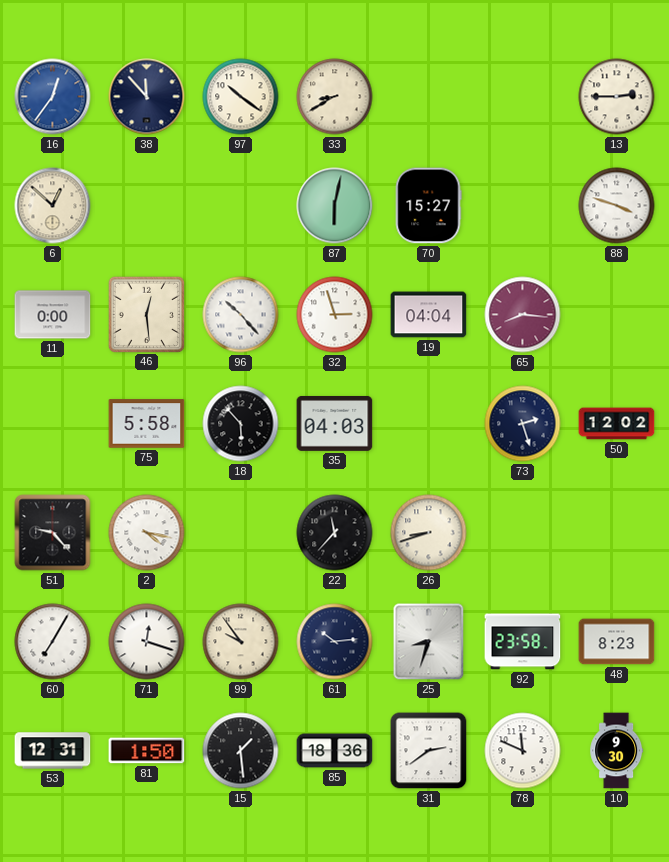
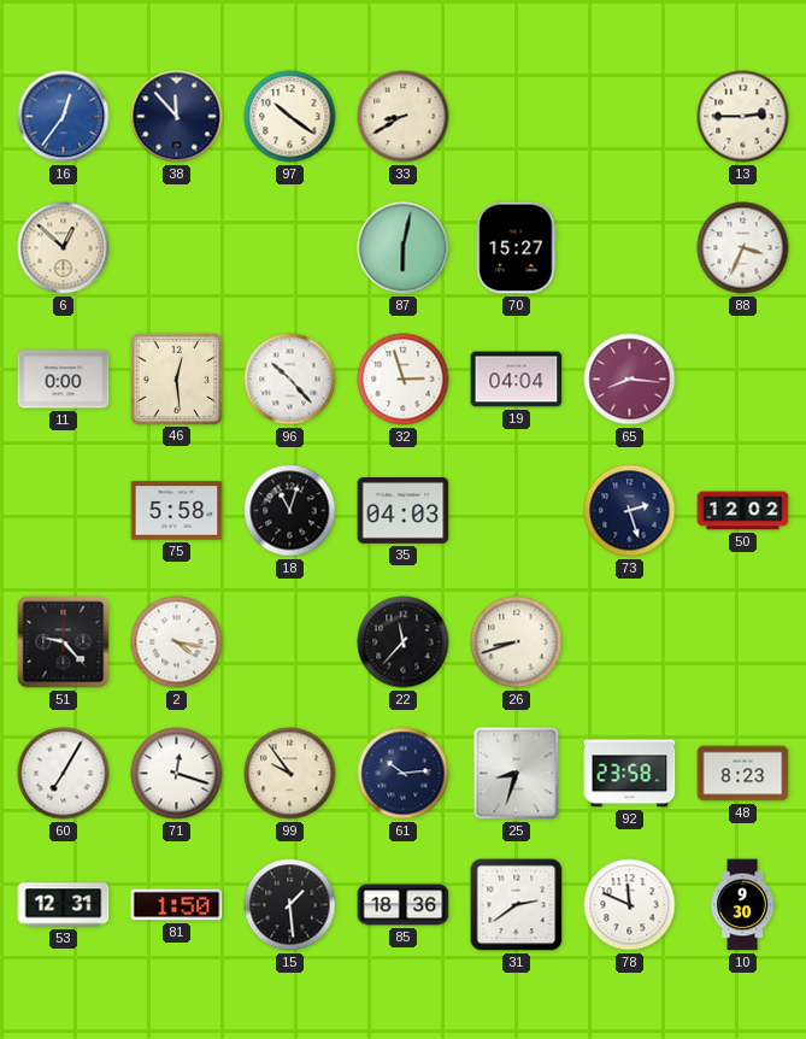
88: 3:48 -> 3:34 (743, 248)
18: 5:53 -> 11:03 (290, 511)
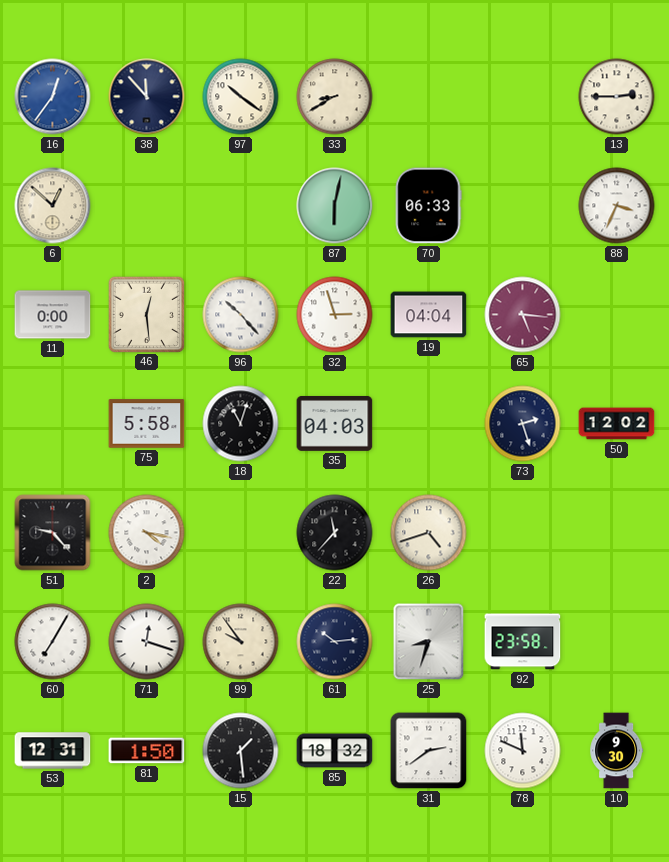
70: 15:27 -> 06:33 (428, 206)
65: 8:16 -> 5:16 (523, 315)
26: 8:42 -> 4:42 (429, 533)
48: 8:23 -> none (743, 774)
85: 18:36 -> 18:32 (335, 751)
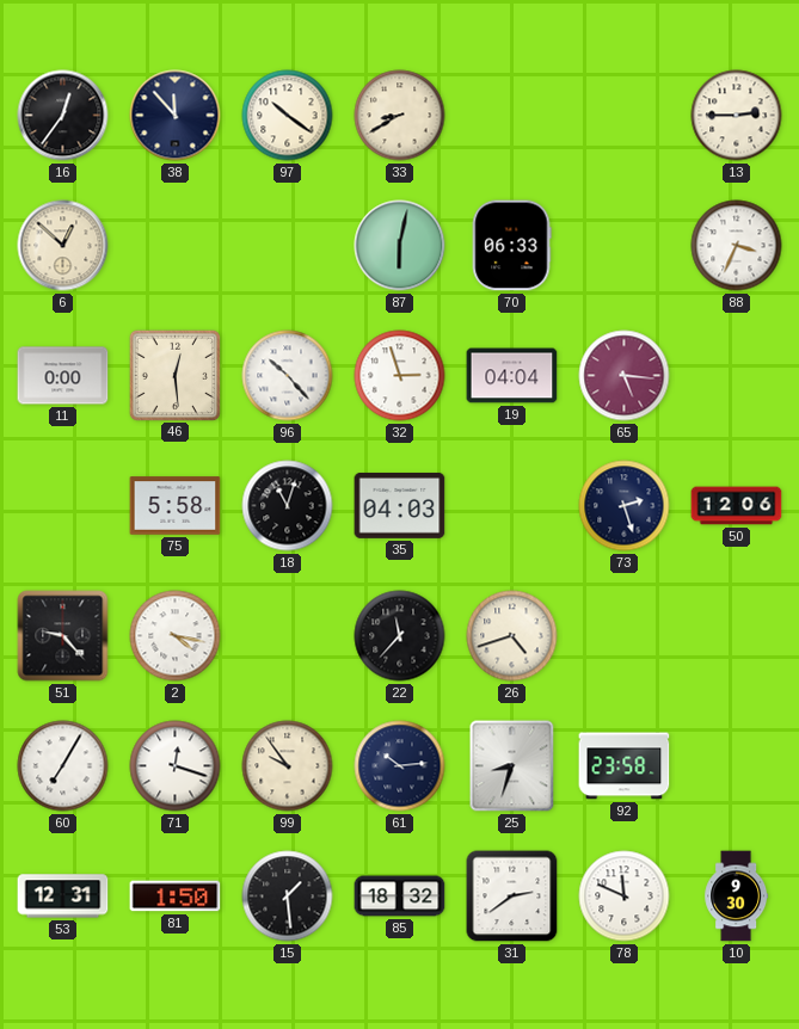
16 dial: blue -> black (63, 116)
50: 12:02 -> 12:06 (737, 506)
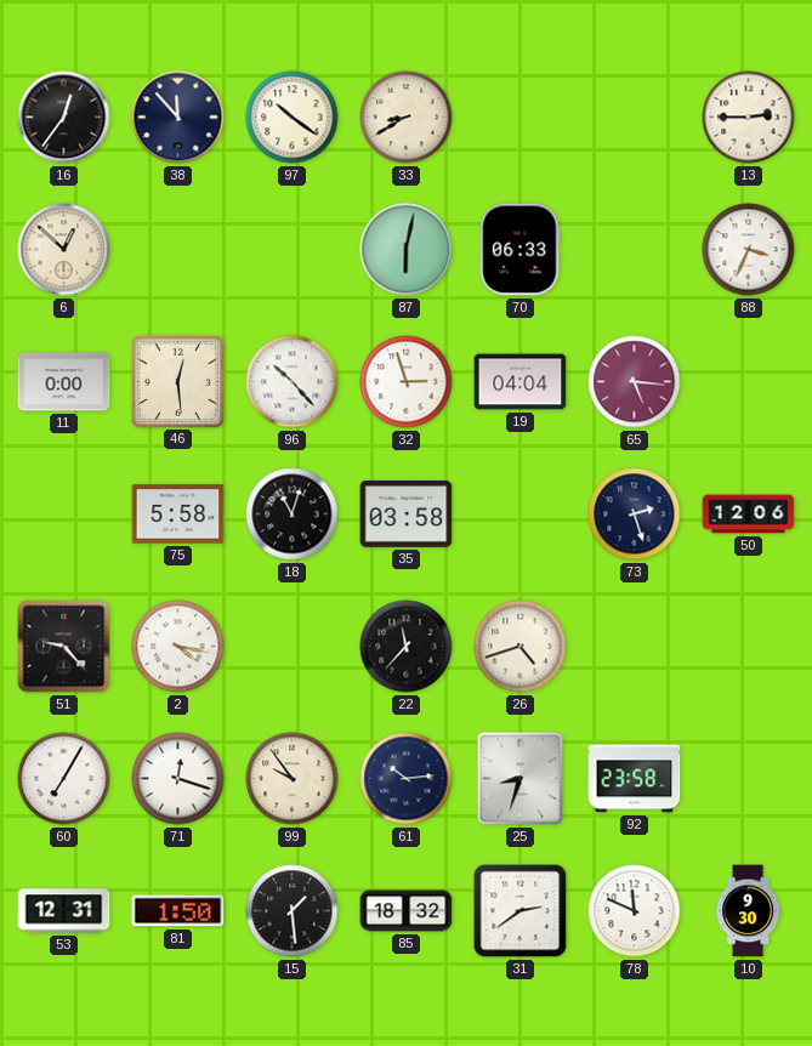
35: 04:03 -> 03:58 (407, 513)
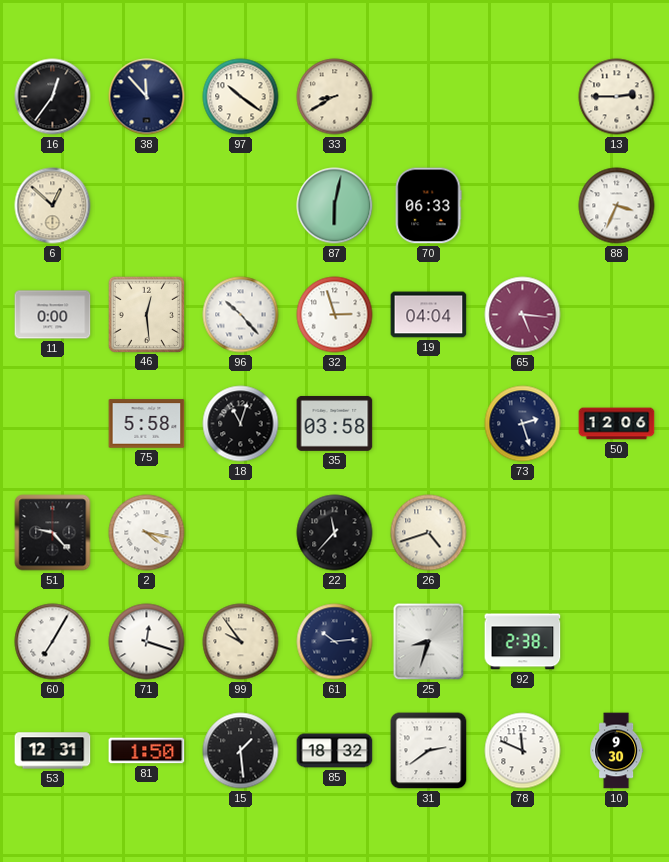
92: 23:58 -> 2:38 (523, 642)
